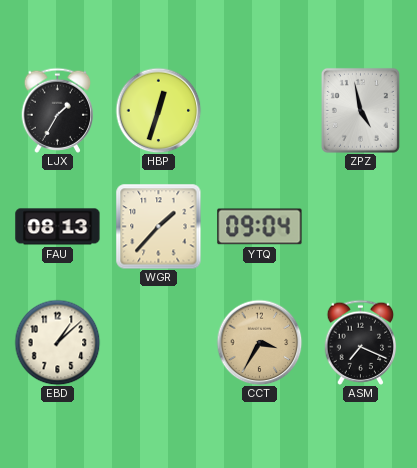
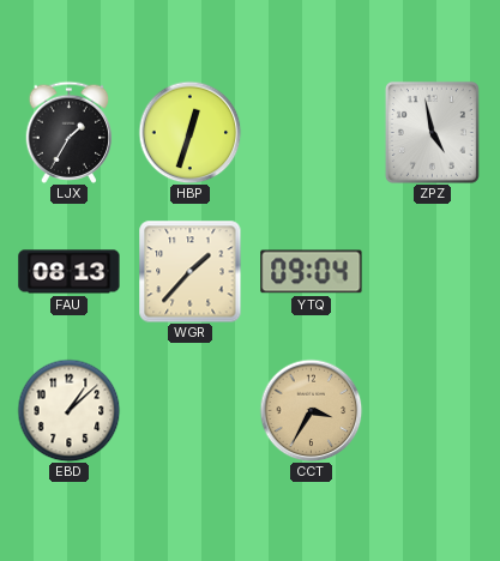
ASM: 7:19 -> none (361, 342)
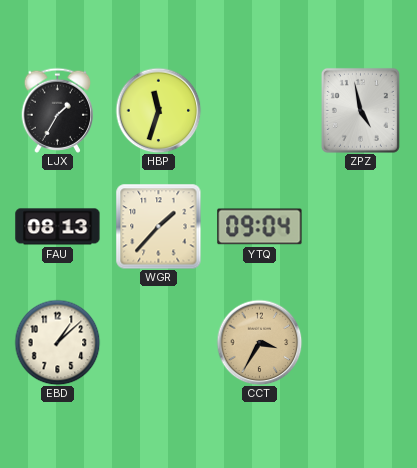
HBP: 12:33 -> 11:33 (158, 110)
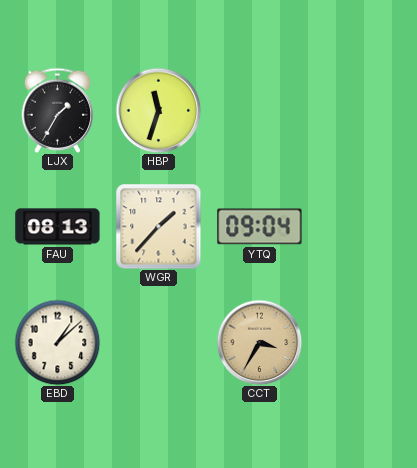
ZPZ: 4:58 -> none (360, 110)
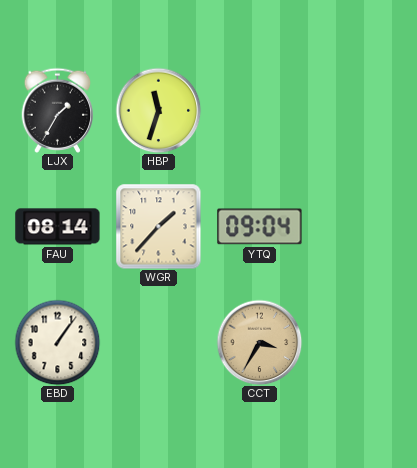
FAU: 08:13 -> 08:14 (58, 227)
EBD: 1:08 -> 1:06 (57, 342)
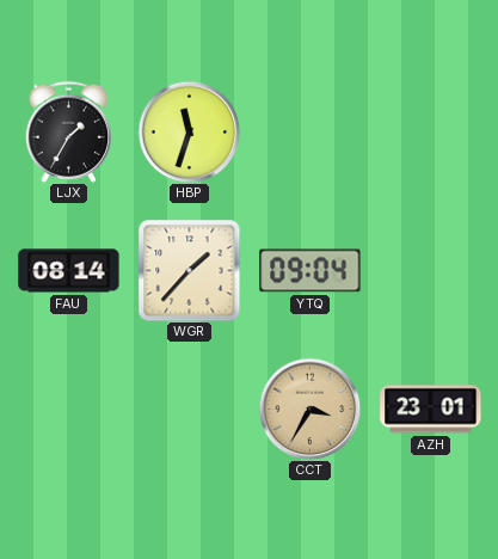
EBD: 1:06 -> none (57, 342)
AZH: none -> 23:01 (431, 410)
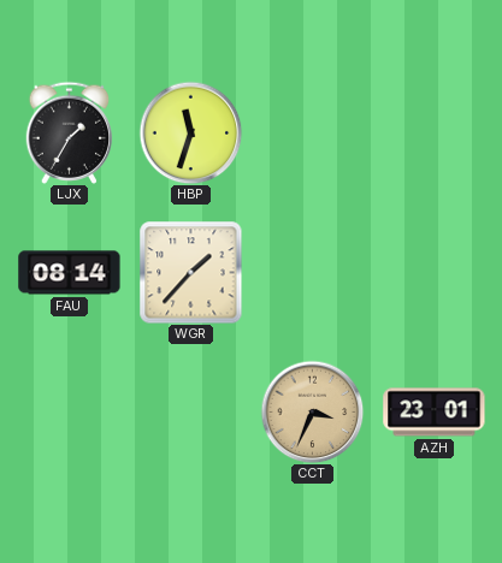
YTQ: 09:04 -> none (311, 271)
CCT: 3:35 -> 3:34 (312, 411)
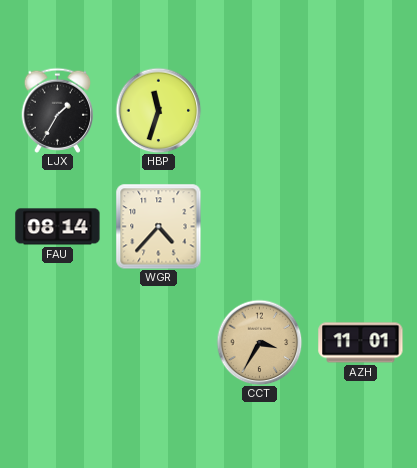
WGR: 1:37 -> 4:37 (159, 227)
CCT: 3:34 -> 3:35 (259, 342)
AZH: 23:01 -> 11:01 (361, 343)
